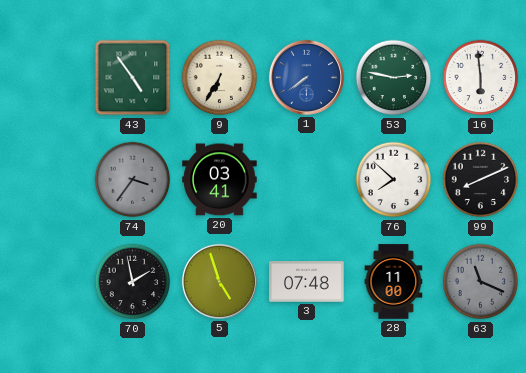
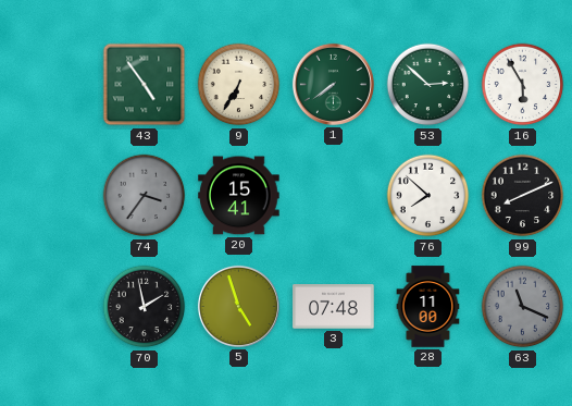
1 dial: blue -> green (333, 84)
53: 2:47 -> 2:52 (428, 85)
16: 5:59 -> 5:55 (523, 85)
20: 03:41 -> 15:41 (239, 196)
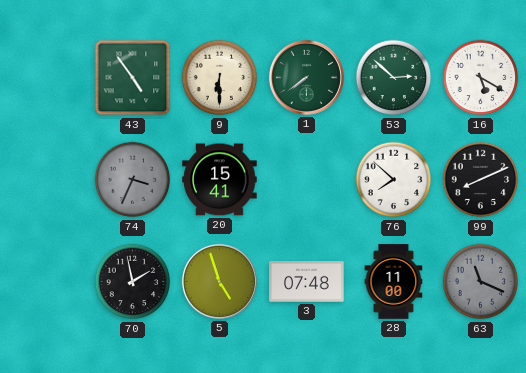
9: 6:35 -> 6:30 (220, 78)
16: 5:55 -> 5:20 (481, 78)
74: 3:36 -> 3:34 (133, 180)
